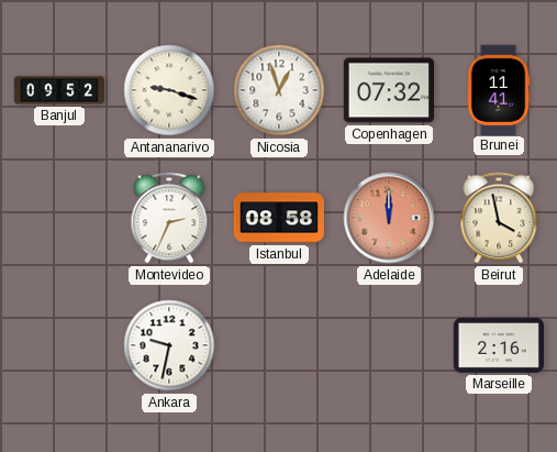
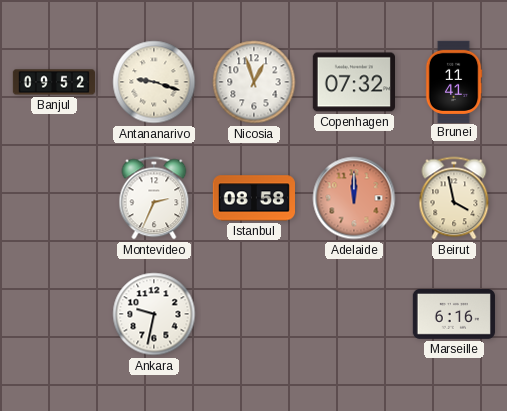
Marseille: 2:16 -> 6:16 (453, 314)
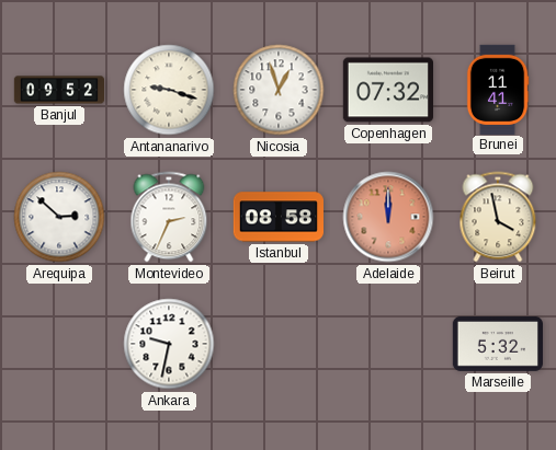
Arequipa: none -> 2:52 (59, 217)
Marseille: 6:16 -> 5:32 (497, 344)
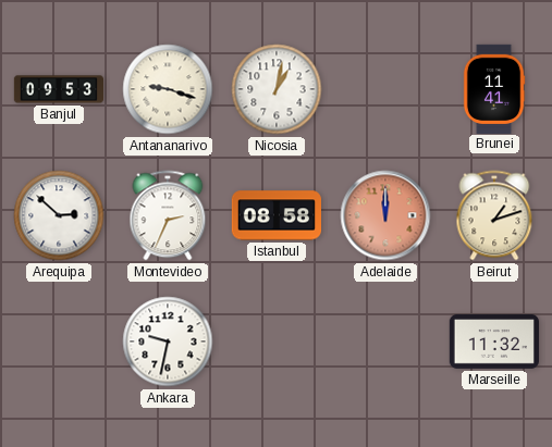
Banjul: 09:52 -> 09:53 (58, 89)
Nicosia: 12:57 -> 1:02 (277, 89)
Copenhagen: 07:32 -> none (387, 90)
Beirut: 3:58 -> 1:12 (494, 215)
Marseille: 5:32 -> 11:32 (493, 342)
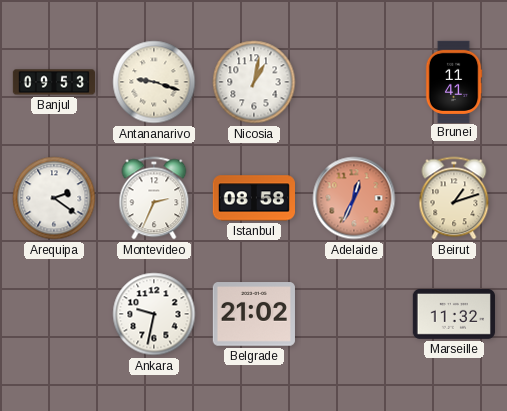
Arequipa: 2:52 -> 2:21 (54, 198)
Adelaide: 12:00 -> 12:34 (354, 198)
Belgrade: none -> 21:02 (254, 314)
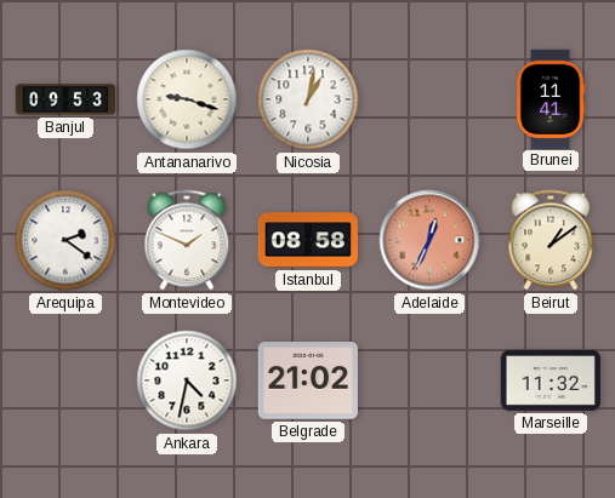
Montevideo: 2:34 -> 1:49 (187, 240)
Beirut: 1:12 -> 1:09 (551, 240)
Ankara: 9:32 -> 4:32 (187, 380)
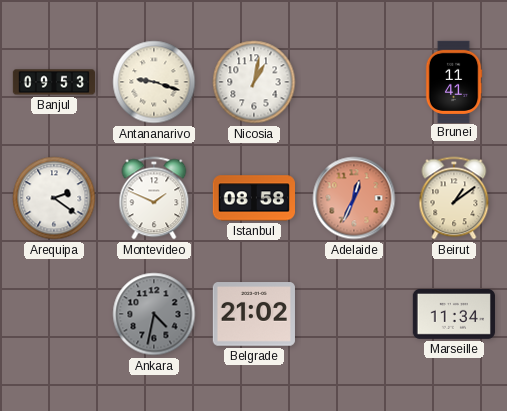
Ankara dial: white -> grey (154, 314)
Marseille: 11:32 -> 11:34 (453, 314)
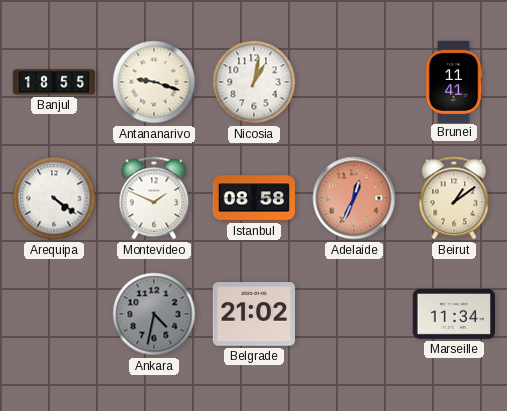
Banjul: 09:53 -> 18:55 (53, 82)
Arequipa: 2:21 -> 4:21 (54, 198)
